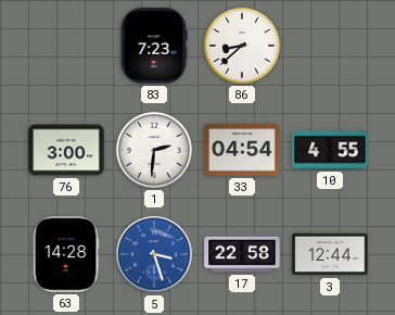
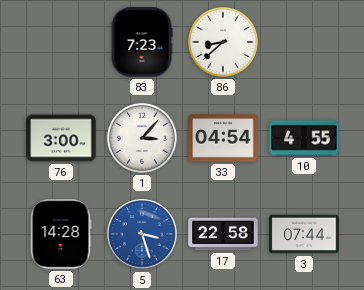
1: 2:31 -> 3:07 (142, 138)
3: 12:44 -> 07:44 (304, 234)
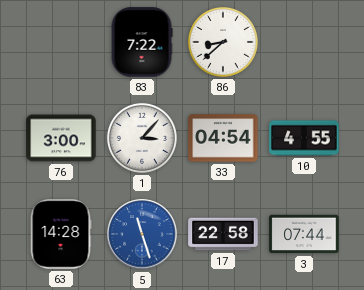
83: 7:23 -> 7:22 (142, 42)
5: 3:27 -> 11:27 (142, 234)
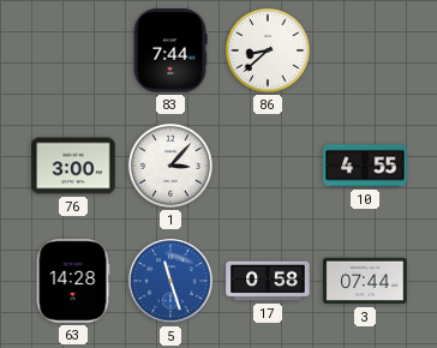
83: 7:22 -> 7:44 (170, 50)
33: 04:54 -> none (223, 138)
17: 22:58 -> 0:58 (268, 281)
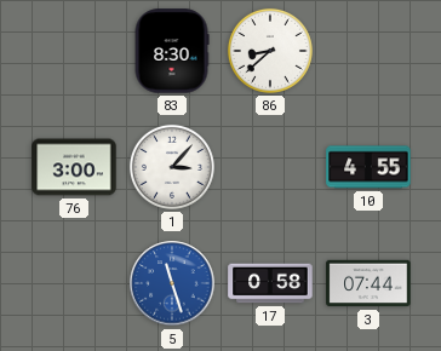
83: 7:44 -> 8:30 (172, 51)
63: 14:28 -> none (73, 281)
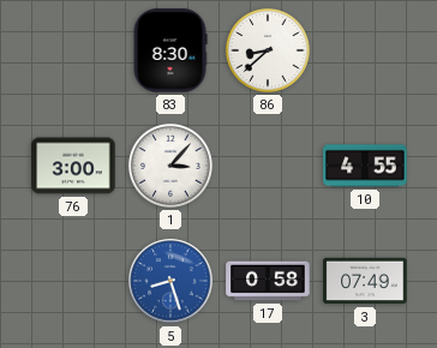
5: 11:27 -> 8:27 (170, 281)
3: 07:44 -> 07:49 (365, 281)
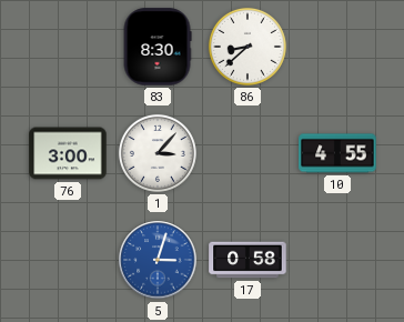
5: 8:27 -> 3:03 (158, 260)
3: 07:49 -> none (365, 281)
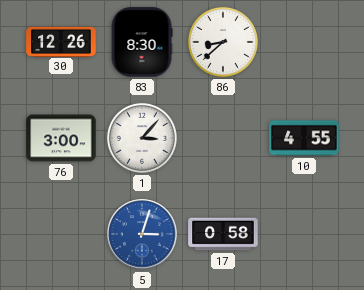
30: none -> 12:26 (61, 41)
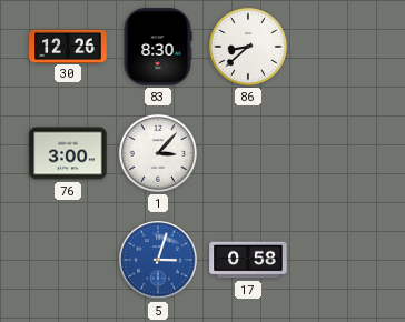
10: 4:55 -> none (304, 138)
